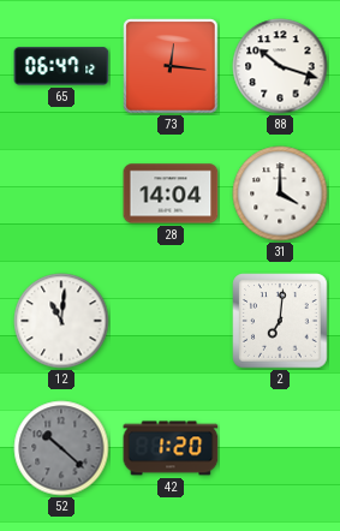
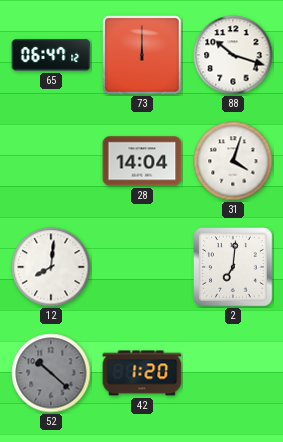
73: 12:16 -> 12:00 (142, 55)
31: 4:00 -> 4:03 (233, 161)
12: 11:01 -> 8:01 (51, 267)
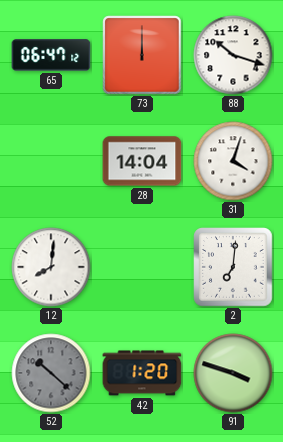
91: none -> 3:48 (233, 373)
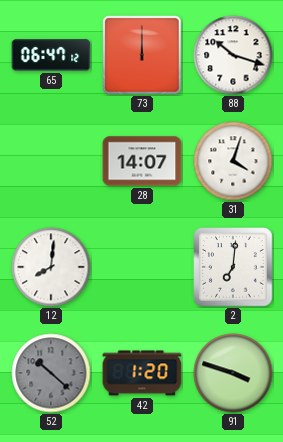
28: 14:04 -> 14:07 (142, 161)
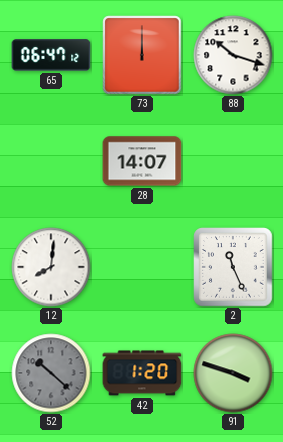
31: 4:03 -> none (233, 161)
2: 7:01 -> 11:26 (233, 267)
